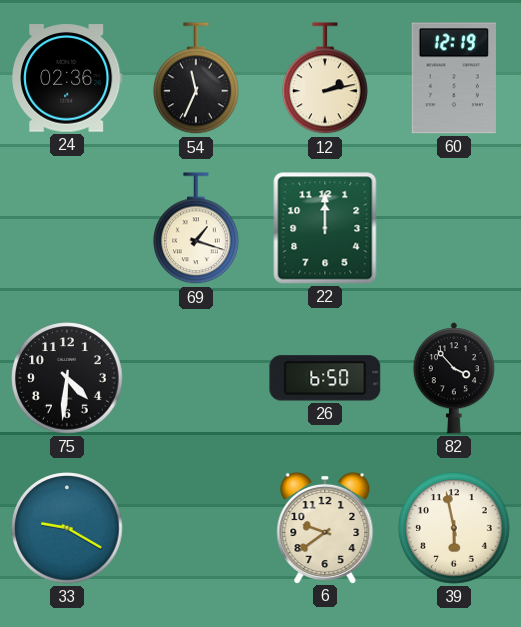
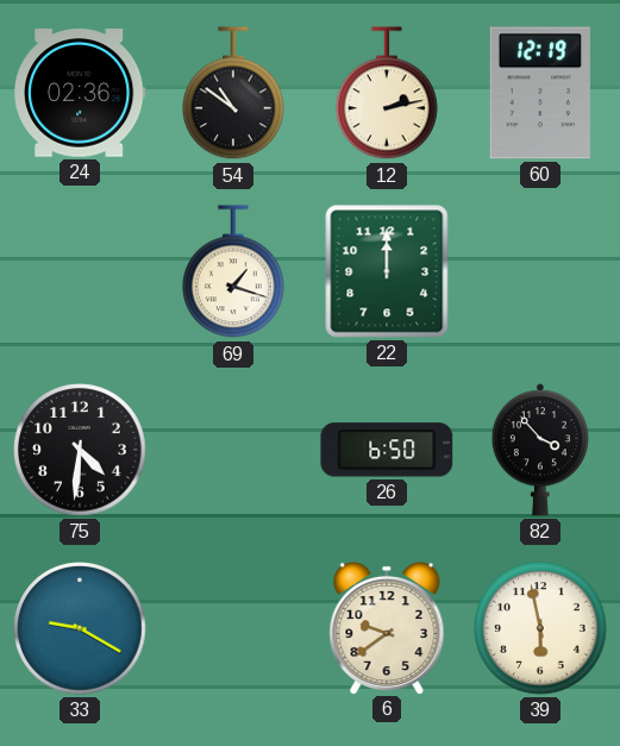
54: 11:34 -> 10:51 (234, 94)
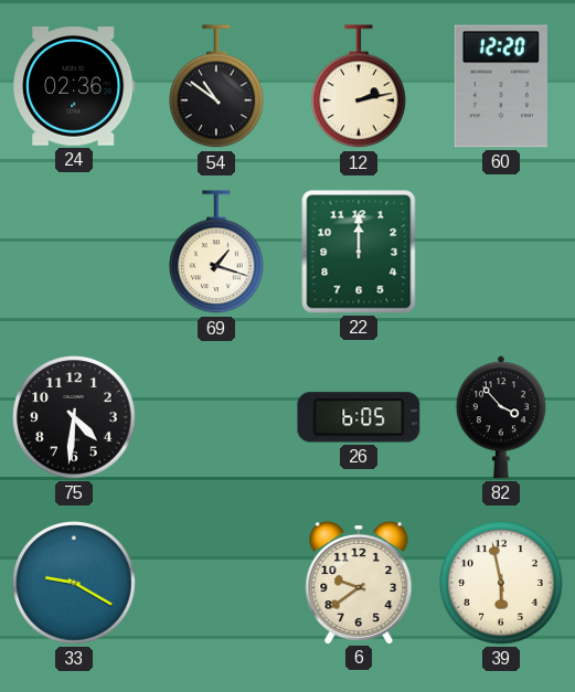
60: 12:19 -> 12:20 (501, 86)
26: 6:50 -> 6:05 (359, 417)
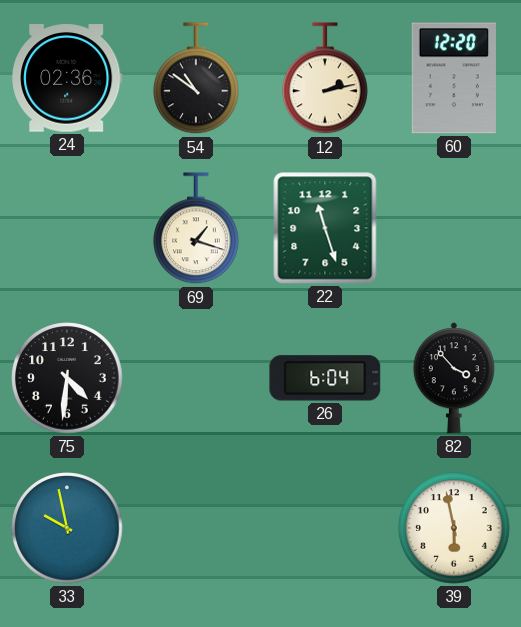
22: 12:00 -> 11:27 (325, 228)
26: 6:05 -> 6:04 (325, 378)
33: 9:20 -> 9:58 (67, 528)
6: 9:39 -> none (359, 582)
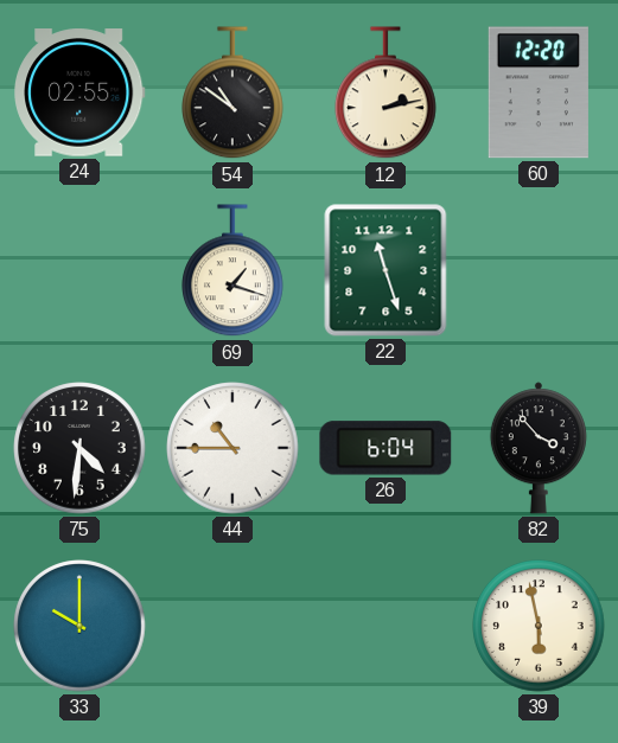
24: 02:36 -> 02:55 (79, 92)
44: none -> 10:45 (232, 448)
33: 9:58 -> 10:00 (79, 626)
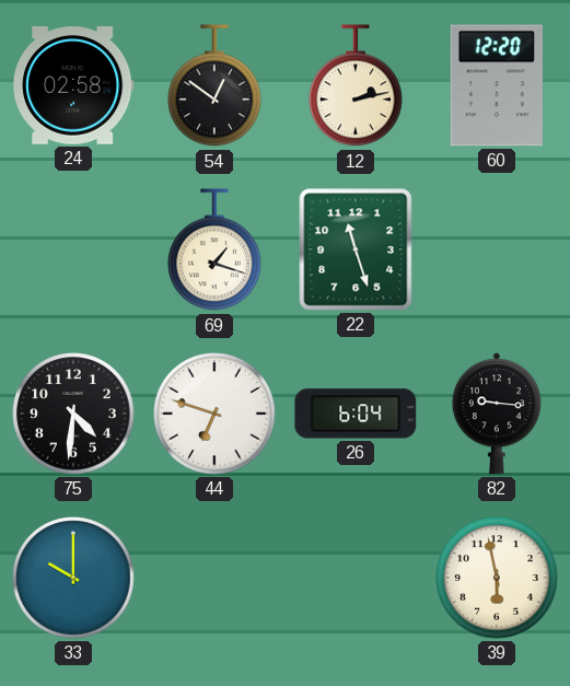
24: 02:55 -> 02:58 (73, 85)
54: 10:51 -> 12:51 (216, 86)
44: 10:45 -> 6:48 (214, 414)
82: 3:53 -> 9:16 (497, 414)
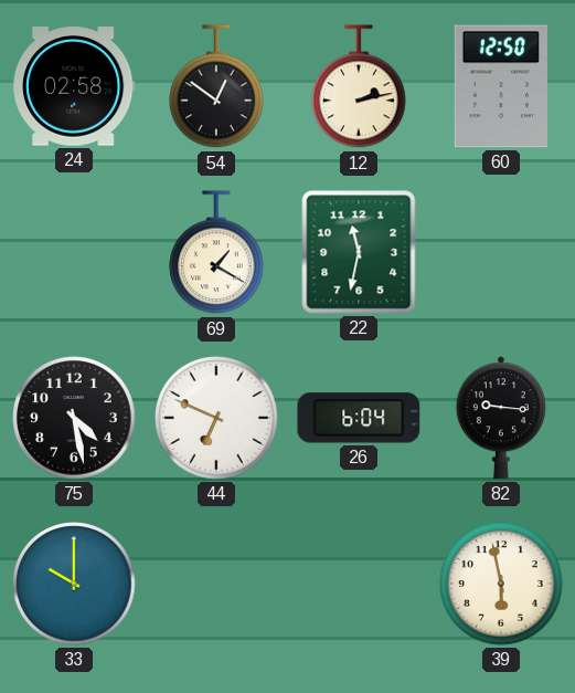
60: 12:20 -> 12:50 (501, 86)
69: 1:18 -> 1:20 (217, 253)
22: 11:27 -> 11:32 (359, 252)
75: 4:31 -> 4:28 (74, 418)
44: 6:48 -> 6:49 (216, 418)
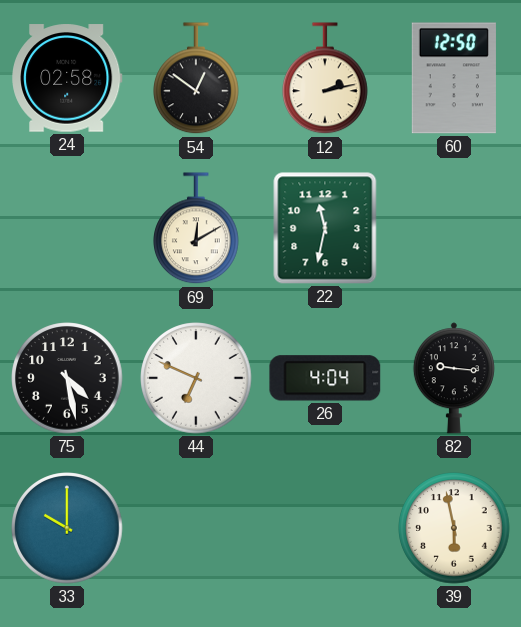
69: 1:20 -> 12:10 (197, 229)
26: 6:04 -> 4:04 (325, 378)
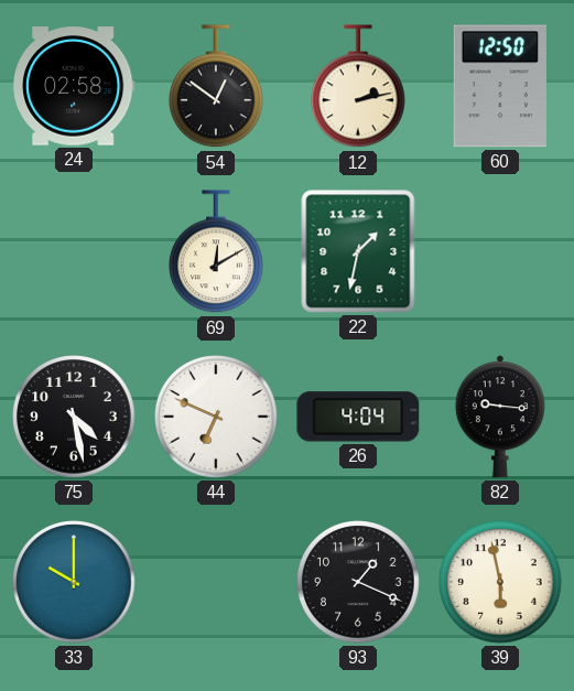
22: 11:32 -> 1:32 (358, 251)
93: none -> 1:19 (358, 582)
